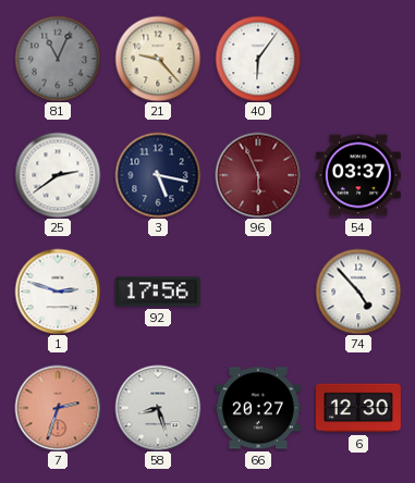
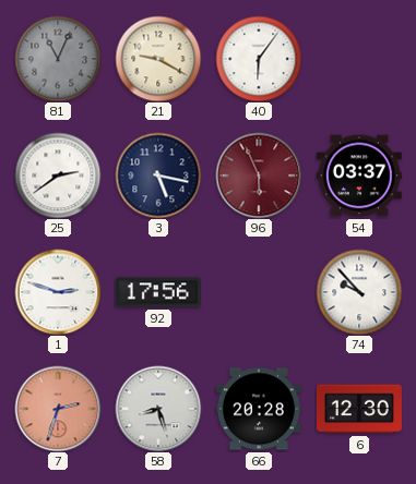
21: 9:23 -> 9:20 (158, 59)
74: 4:53 -> 9:53 (359, 292)
66: 20:27 -> 20:28 (259, 409)
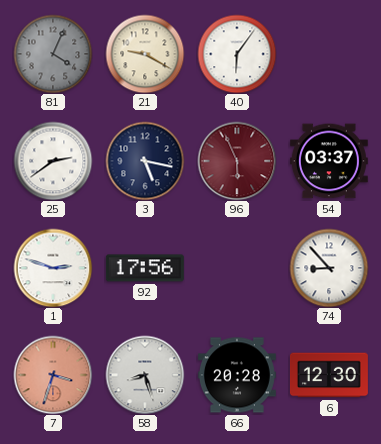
81: 11:04 -> 4:04 (53, 54)
74: 9:53 -> 8:53 (329, 268)
7: 2:33 -> 3:33 (53, 375)
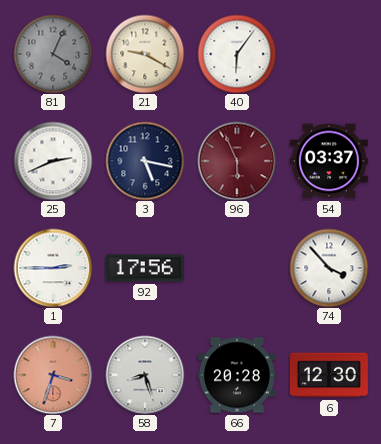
25: 2:39 -> 2:41 (53, 161)
1: 2:48 -> 2:45 (53, 268)
74: 8:53 -> 3:53 (329, 268)
